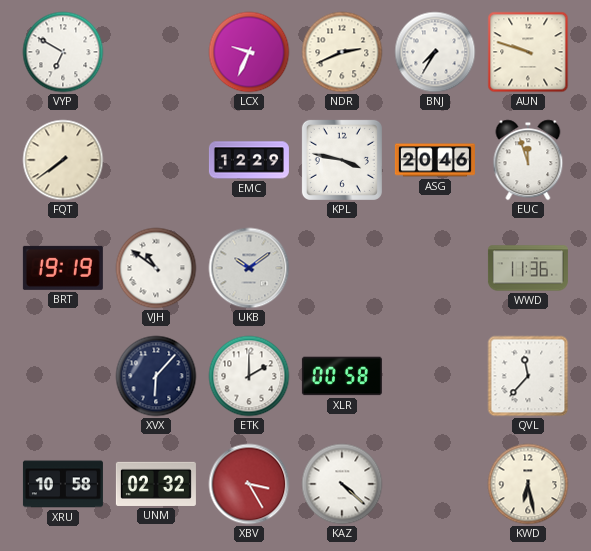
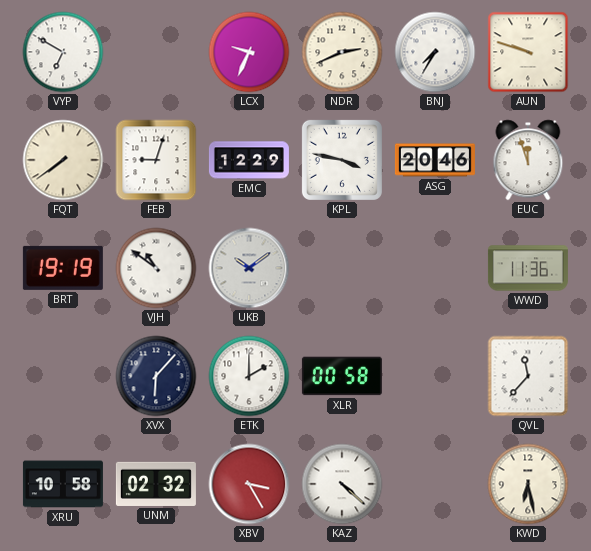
FEB: none -> 9:03 (156, 160)
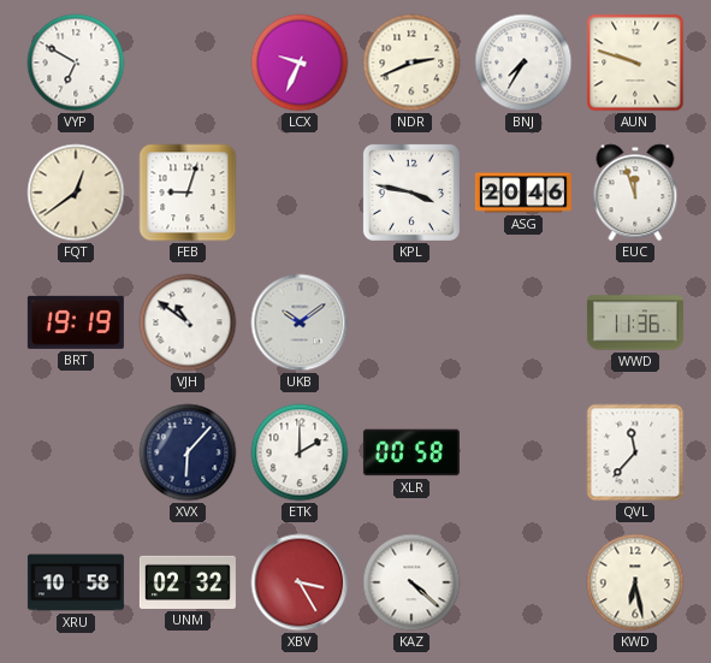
FQT: 7:39 -> 12:39 (76, 193)
EMC: 12:29 -> none (249, 160)
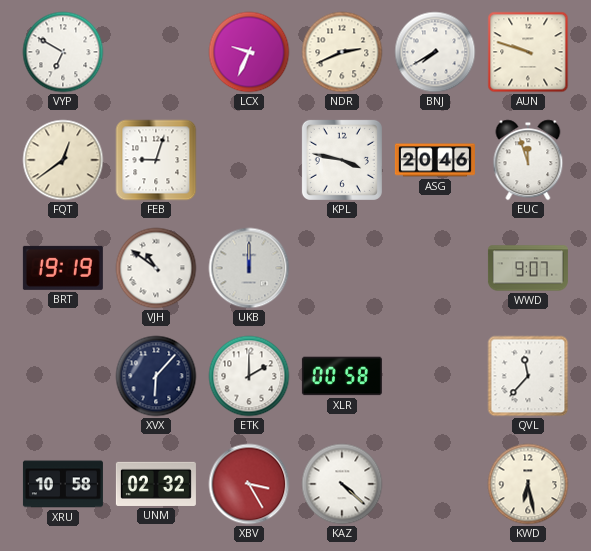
BNJ: 7:35 -> 7:40 (435, 52)
UKB: 10:09 -> 12:00 (249, 268)
WWD: 11:36 -> 9:07 (528, 268)
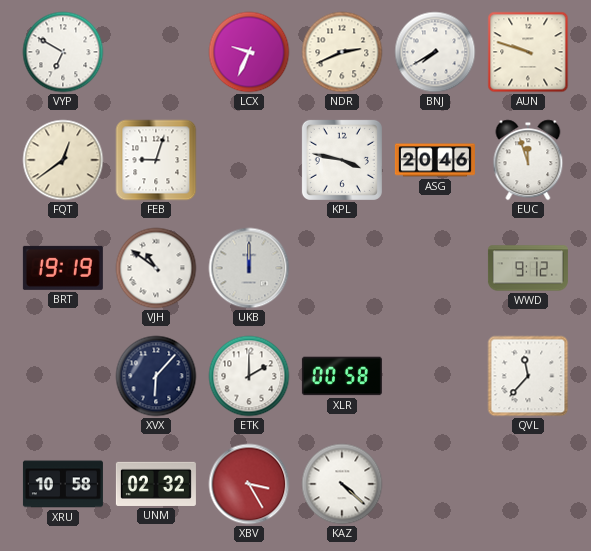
WWD: 9:07 -> 9:12 (528, 268)
KWD: 6:28 -> none (528, 484)
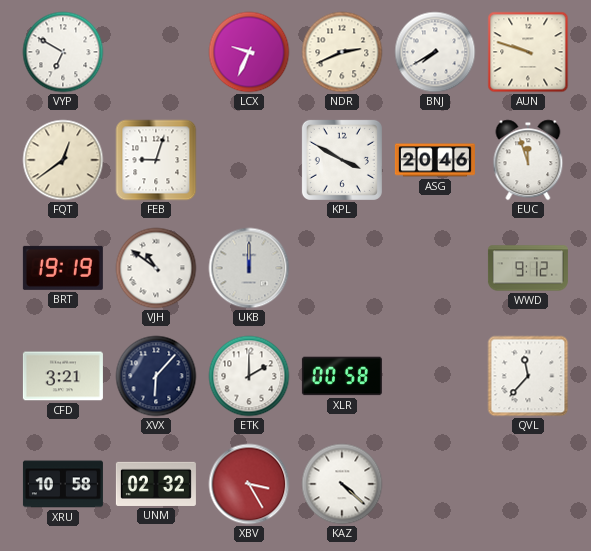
KPL: 3:47 -> 3:50 (342, 160)
CFD: none -> 3:21 (63, 376)
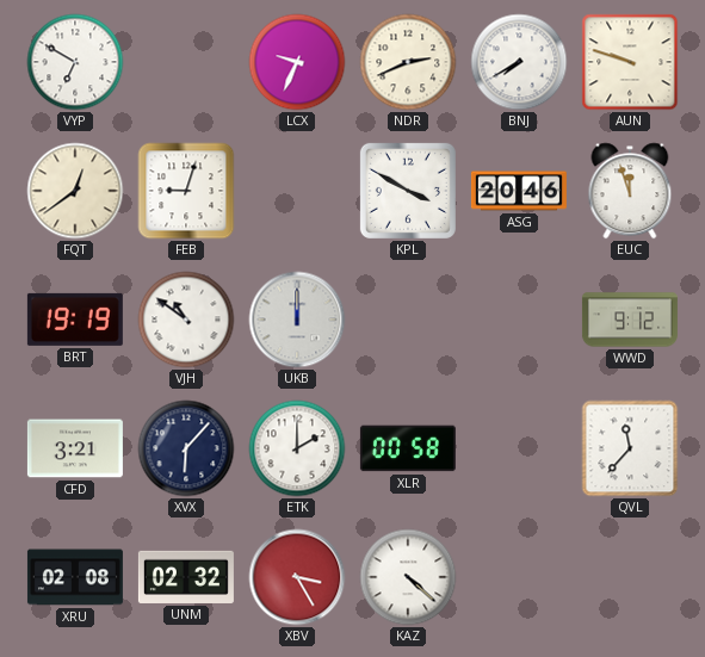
XRU: 10:58 -> 02:08 (75, 577)
